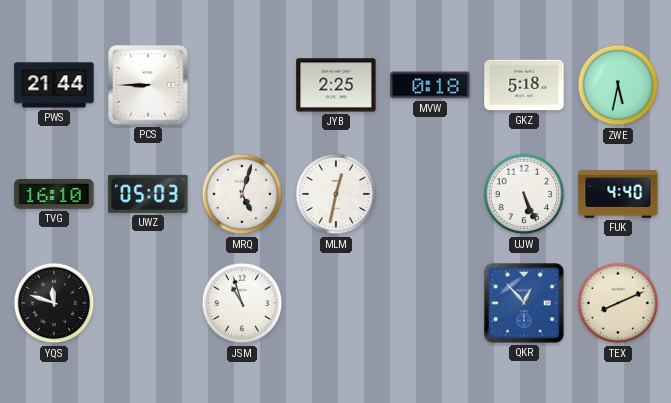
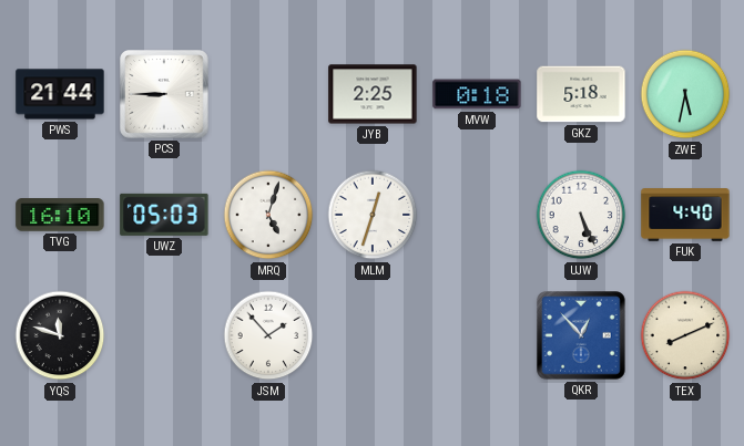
MLM: 12:32 -> 12:33 (373, 215)
JSM: 10:57 -> 1:53 (268, 335)
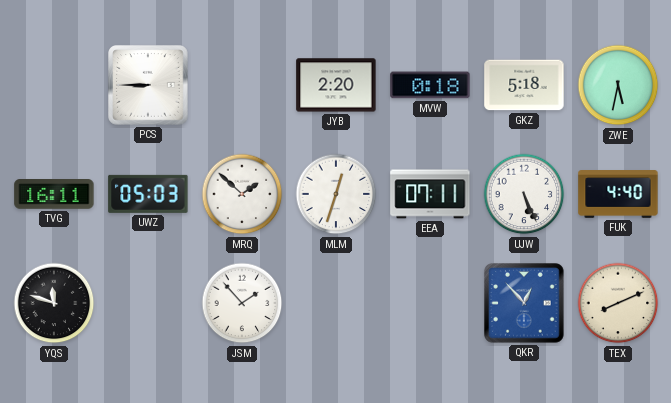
PWS: 21:44 -> none (60, 94)
JYB: 2:25 -> 2:20 (336, 85)
TVG: 16:10 -> 16:11 (54, 195)
MRQ: 5:03 -> 1:52 (242, 194)
EEA: none -> 07:11 (430, 194)
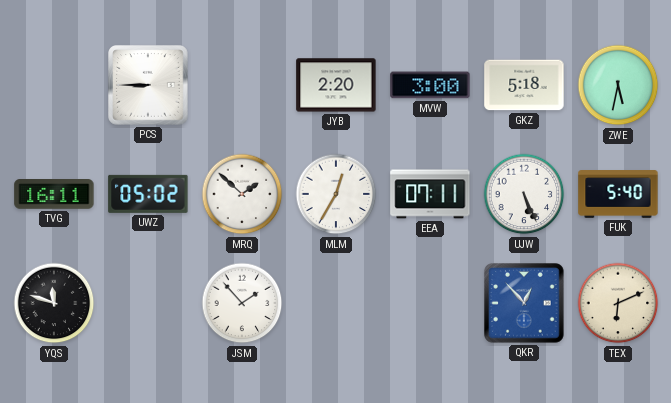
MVW: 0:18 -> 3:00 (430, 85)
UWZ: 05:03 -> 05:02 (148, 194)
MLM: 12:33 -> 12:35 (336, 194)
FUK: 4:40 -> 5:40 (618, 194)
TEX: 8:11 -> 6:11 (618, 303)
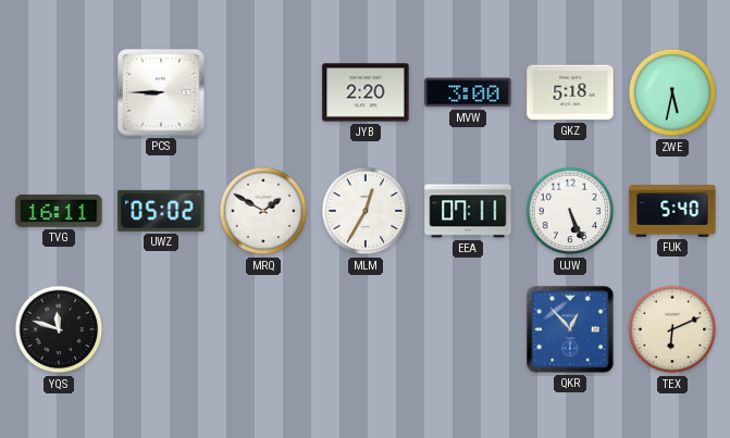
MRQ: 1:52 -> 1:50 (263, 211)
JSM: 1:53 -> none (242, 303)
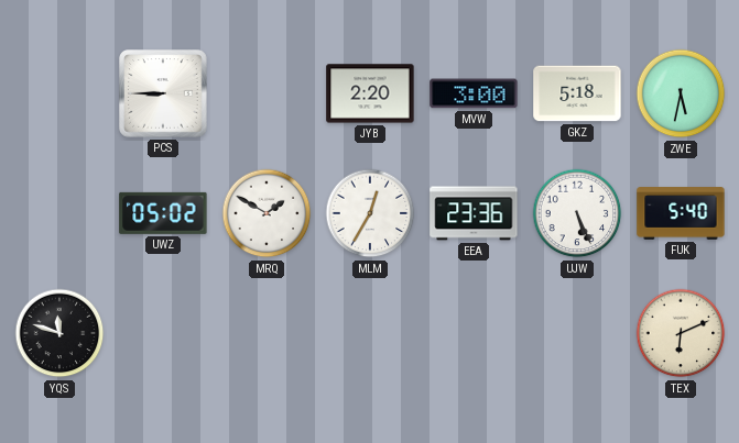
TVG: 16:11 -> none (59, 212)
EEA: 07:11 -> 23:36 (474, 213)
QKR: 12:53 -> none (570, 329)
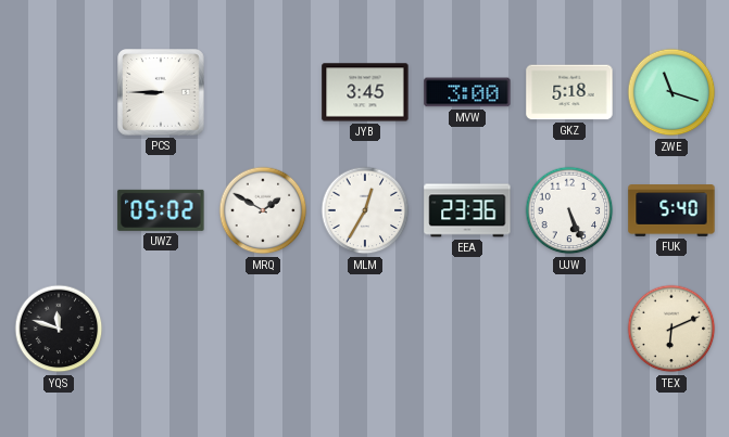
JYB: 2:20 -> 3:45 (365, 92)
ZWE: 5:32 -> 11:18 (671, 92)
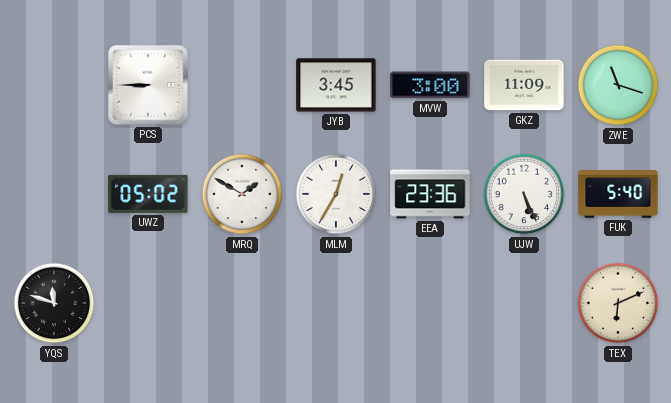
GKZ: 5:18 -> 11:09 (524, 85)
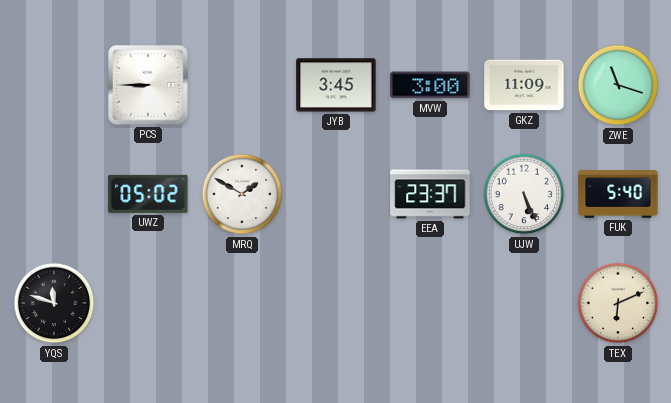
MLM: 12:35 -> none (336, 194)
EEA: 23:36 -> 23:37 (430, 194)
